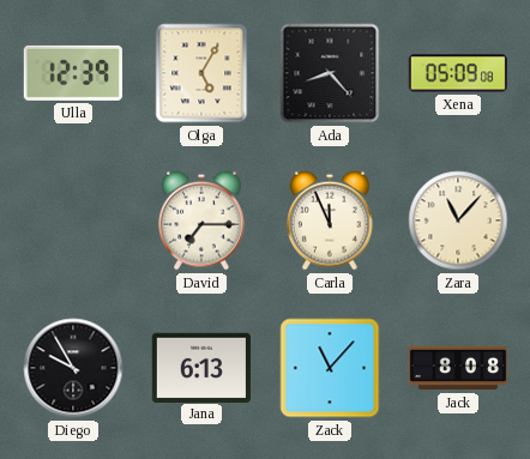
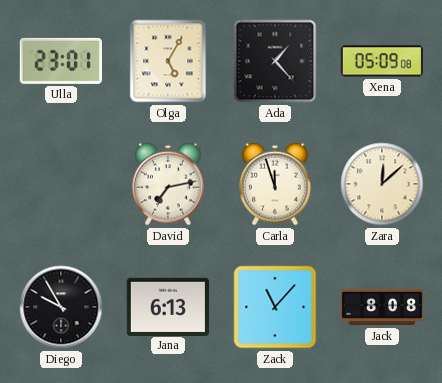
Ulla: 12:39 -> 23:01 (61, 61)
Ada: 8:23 -> 1:23 (275, 61)
David: 7:15 -> 7:13 (168, 184)
Carla: 11:56 -> 11:57 (275, 184)
Zara: 11:07 -> 12:08 (382, 184)
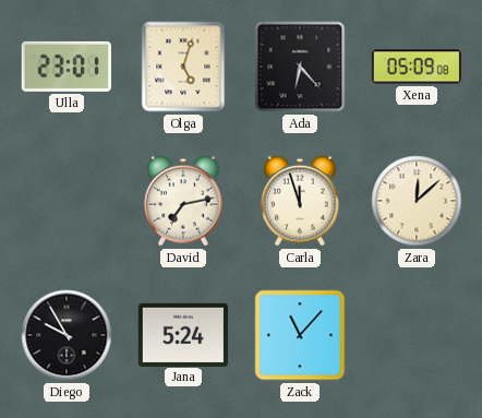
Olga: 5:05 -> 5:03 (183, 67)
Ada: 1:23 -> 6:23 (300, 67)
Jana: 6:13 -> 5:24 (182, 334)
Jack: 8:08 -> none (382, 307)
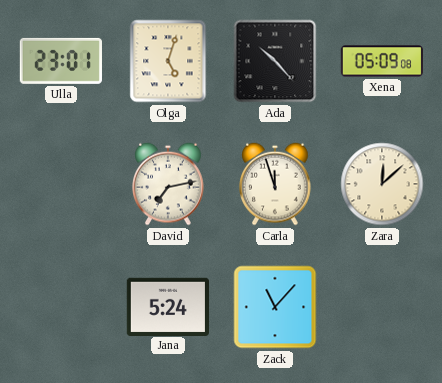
Ada: 6:23 -> 10:23 (275, 61)
Diego: 9:55 -> none (67, 335)
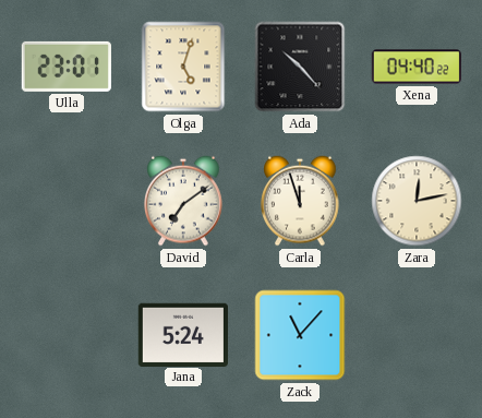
Xena: 05:09 -> 04:40 (415, 67)
David: 7:13 -> 7:09 (183, 201)
Zara: 12:08 -> 12:13 (417, 201)
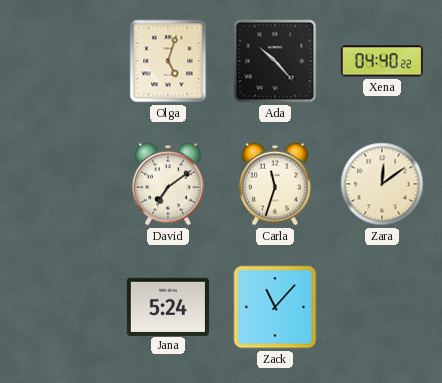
Ulla: 23:01 -> none (67, 67)
Carla: 11:57 -> 11:33 (275, 184)
Zara: 12:13 -> 12:09 (382, 184)
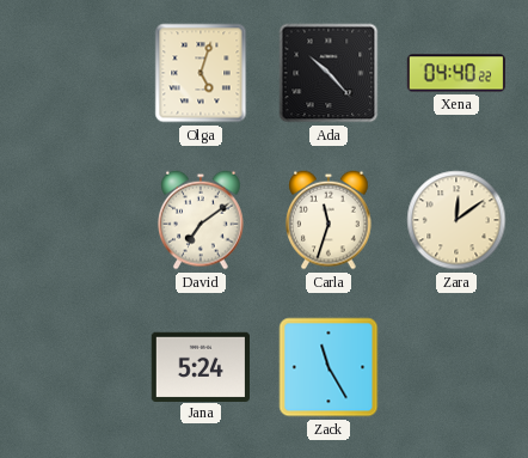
Zack: 11:07 -> 11:25 (329, 367)
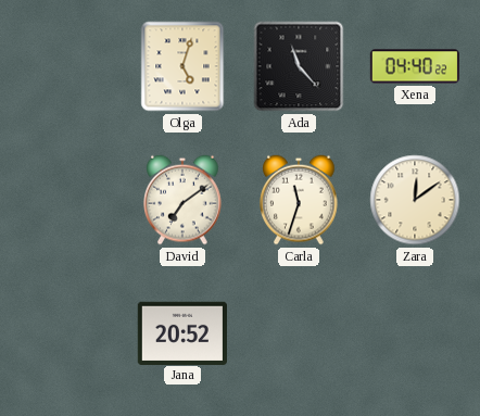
Ada: 10:23 -> 11:23 (299, 66)
Jana: 5:24 -> 20:52 (181, 332)
Zack: 11:25 -> none (329, 367)
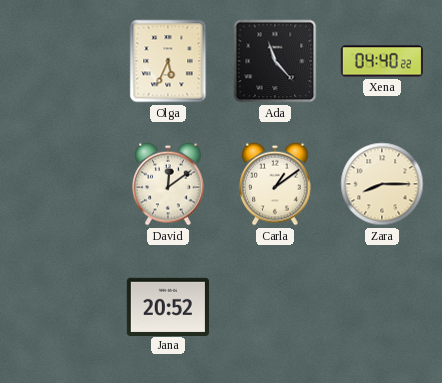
Olga: 5:03 -> 5:34 (168, 61)
David: 7:09 -> 12:09 (168, 184)
Carla: 11:33 -> 1:09 (275, 184)
Zara: 12:09 -> 8:15 (382, 184)
